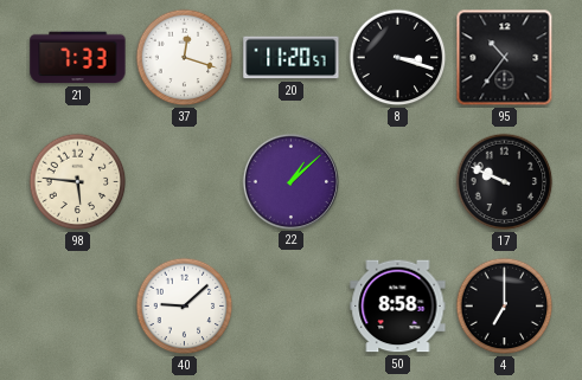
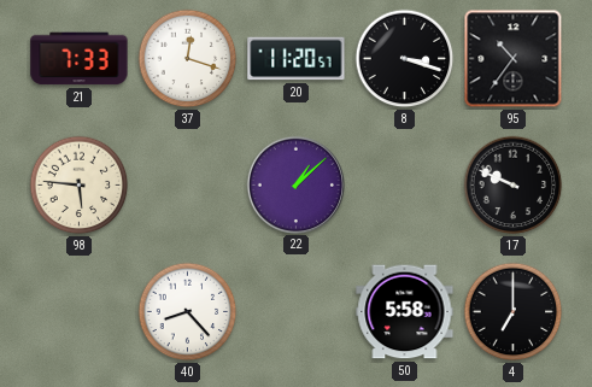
40: 9:08 -> 8:23 (188, 312)
50: 8:58 -> 5:58 (405, 312)
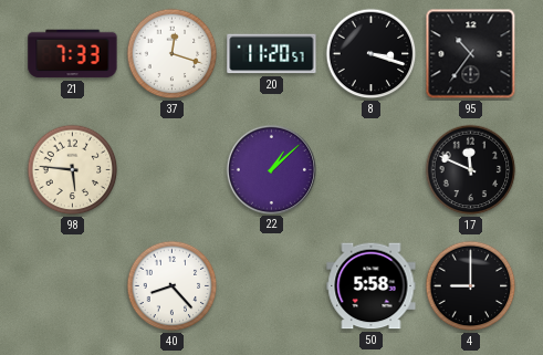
17: 9:49 -> 11:49 (471, 170)
4: 7:00 -> 9:00 (471, 286)
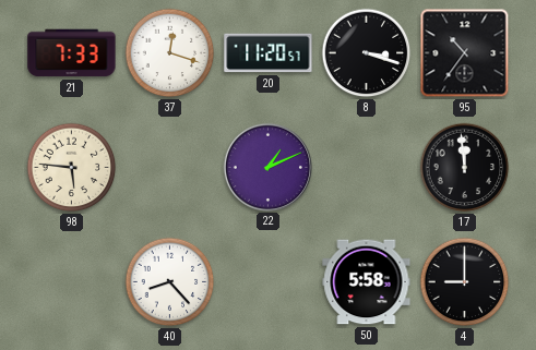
22: 1:08 -> 1:11 (267, 167)
17: 11:49 -> 11:59 (465, 168)
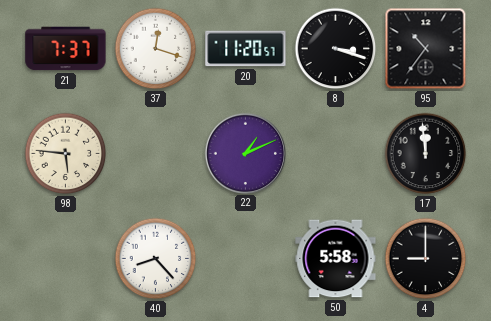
21: 7:33 -> 7:37 (66, 49)
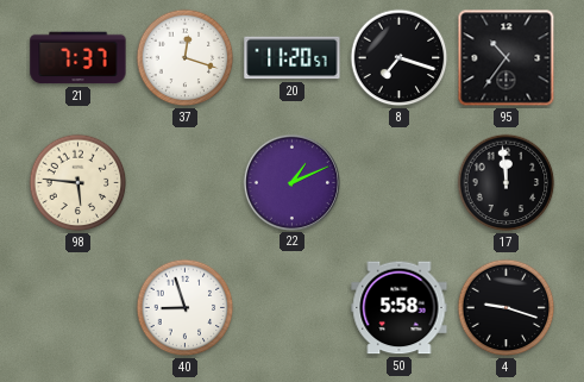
8: 3:18 -> 7:18 (400, 58)
40: 8:23 -> 8:57 (186, 308)
4: 9:00 -> 9:18 (507, 308)
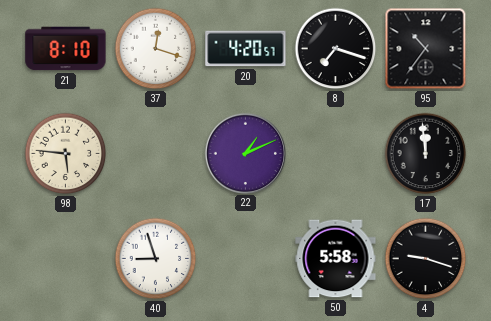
21: 7:37 -> 8:10 (66, 49)
20: 11:20 -> 4:20 (246, 49)
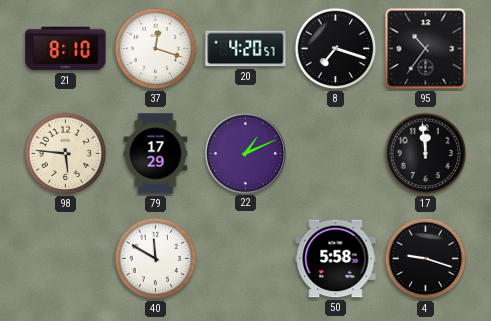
79: none -> 17:29 (156, 154)
40: 8:57 -> 11:50 (156, 259)
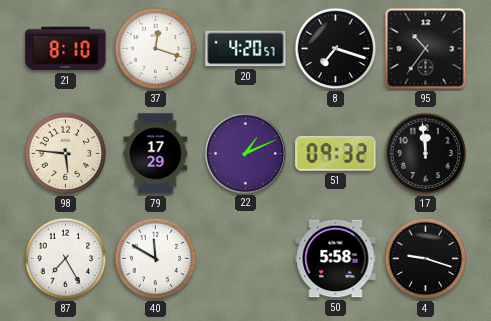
51: none -> 09:32 (336, 154)
87: none -> 7:25 (66, 259)
